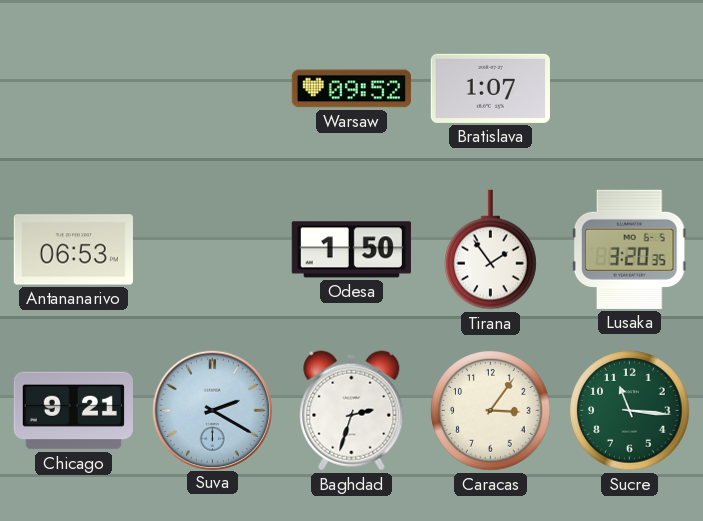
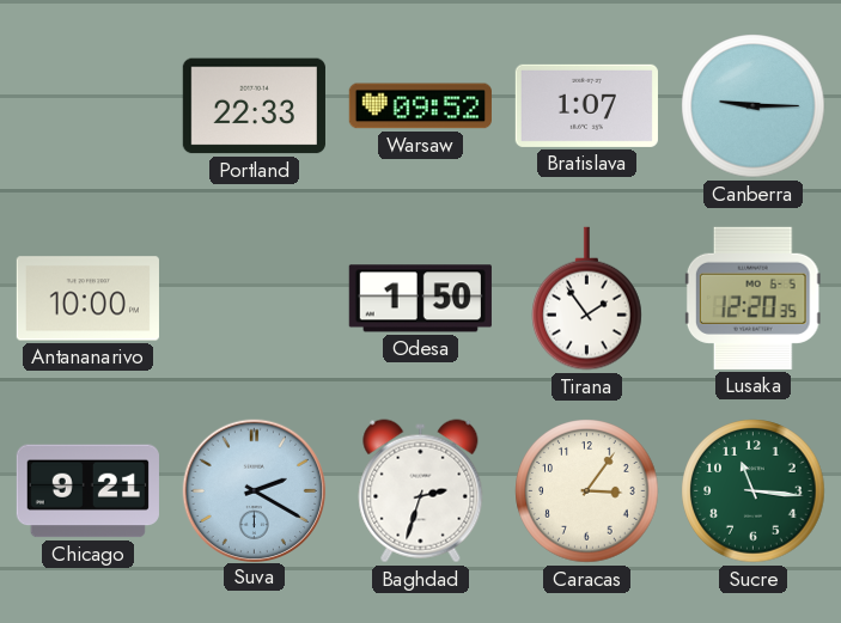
Portland: none -> 22:33 (254, 106)
Canberra: none -> 9:15 (754, 106)
Antananarivo: 06:53 -> 10:00 (87, 299)
Lusaka: 3:20 -> 12:20 (752, 298)
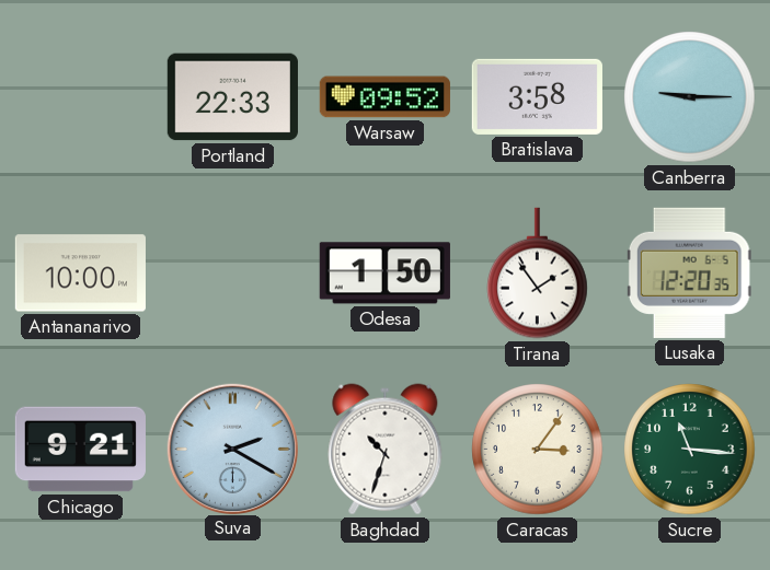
Bratislava: 1:07 -> 3:58 (537, 96)
Baghdad: 2:33 -> 10:33 (386, 450)
